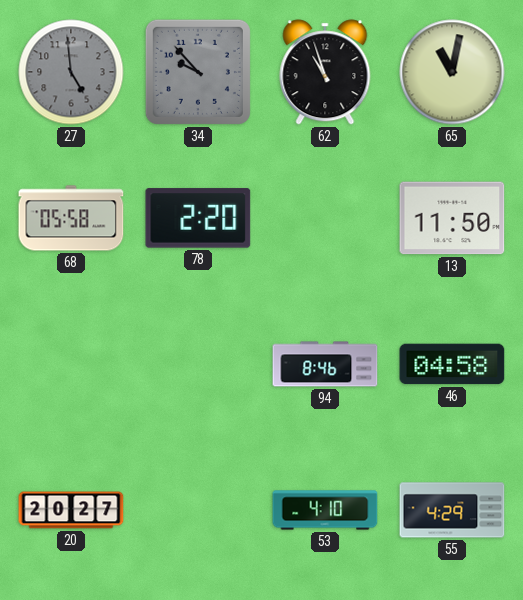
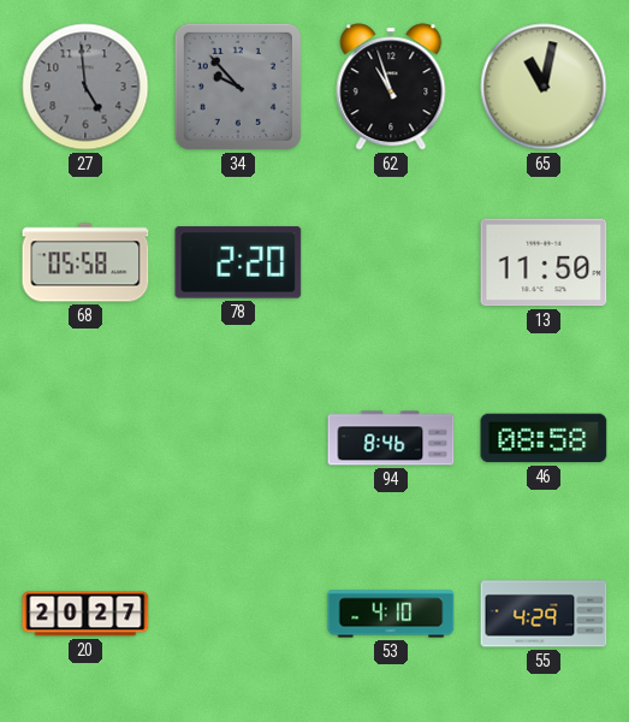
46: 04:58 -> 08:58 (544, 438)
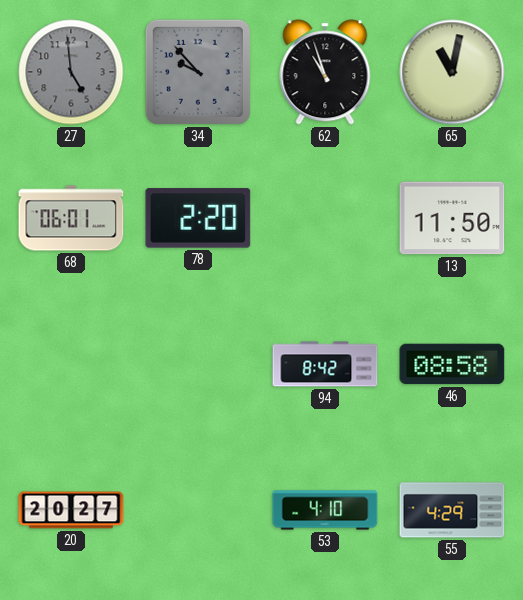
68: 05:58 -> 06:01 (71, 218)
94: 8:46 -> 8:42 (325, 364)
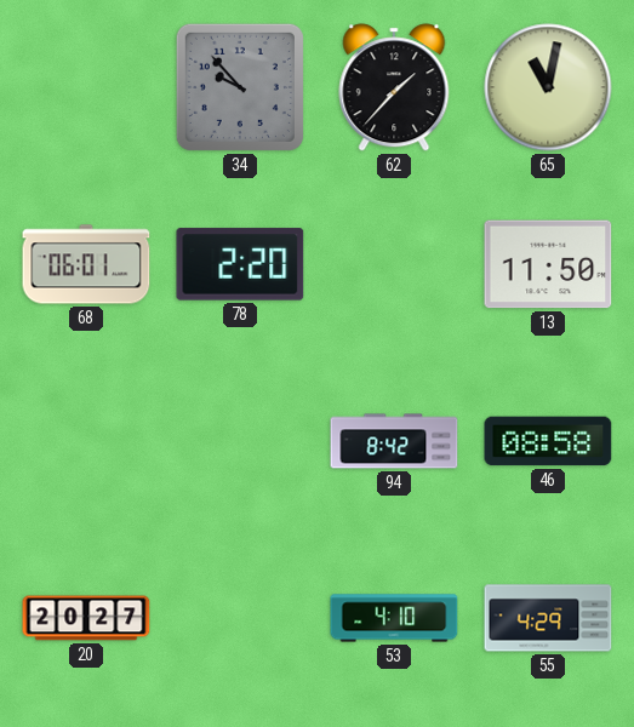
27: 4:59 -> none (71, 72)
62: 10:57 -> 1:37 (394, 87)
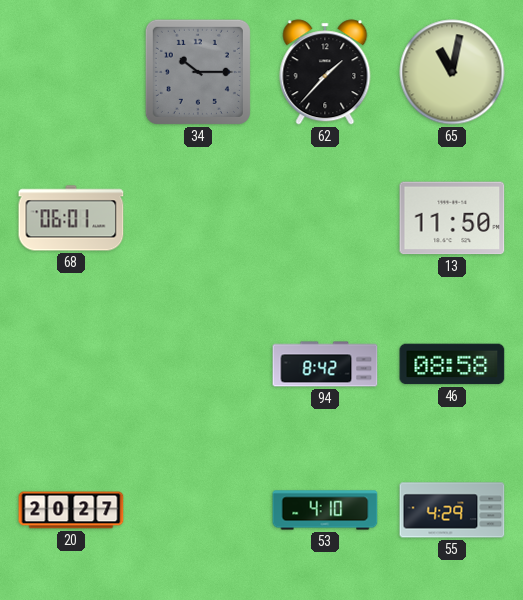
34: 9:53 -> 10:15 (198, 72)
78: 2:20 -> none (240, 264)
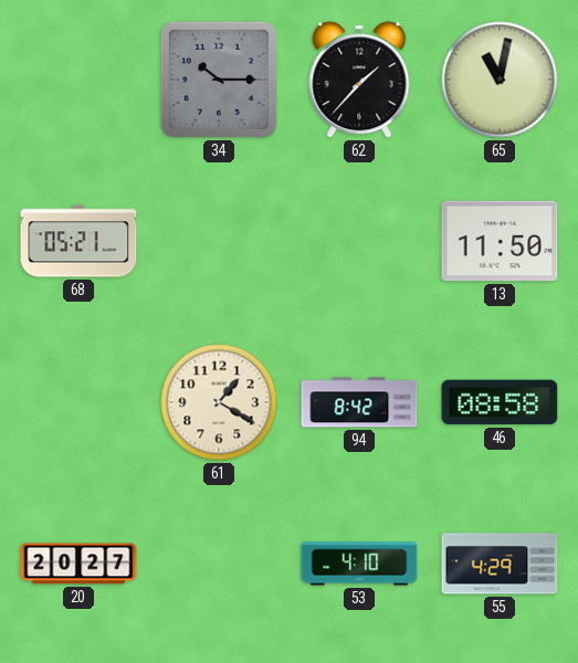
68: 06:01 -> 05:21 (78, 241)
61: none -> 1:20 (219, 402)
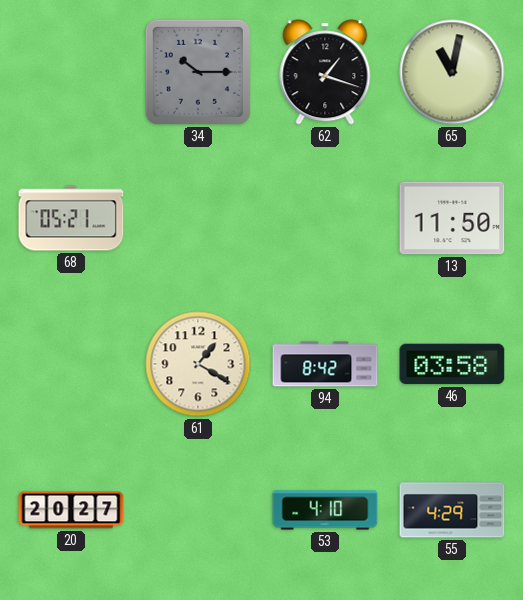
62: 1:37 -> 1:18 (325, 72)
46: 08:58 -> 03:58 (452, 364)
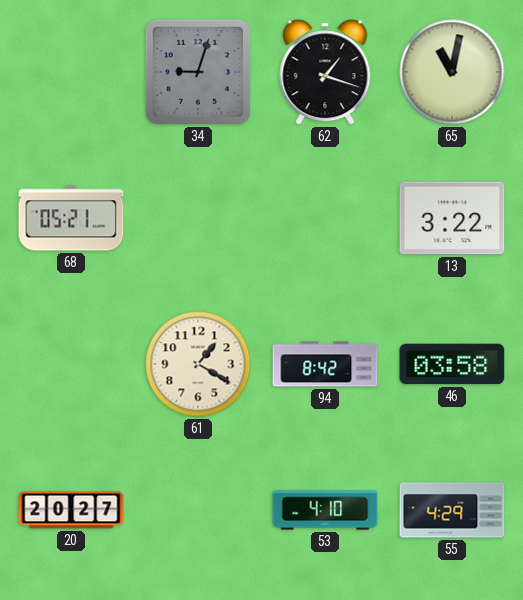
34: 10:15 -> 9:03 (198, 72)
13: 11:50 -> 3:22 (452, 218)
